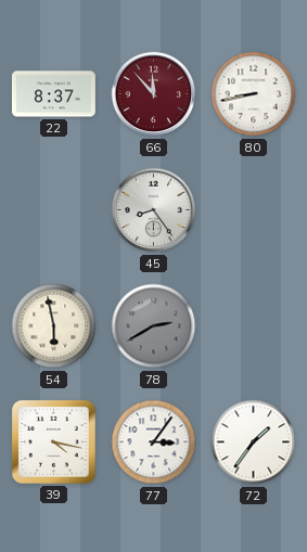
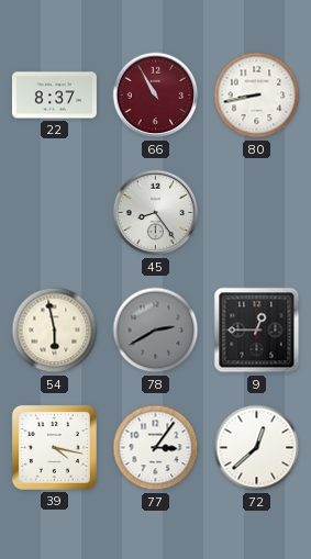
66: 11:53 -> 10:55 (156, 96)
9: none -> 12:45 (257, 331)
72: 1:36 -> 12:38 (257, 448)
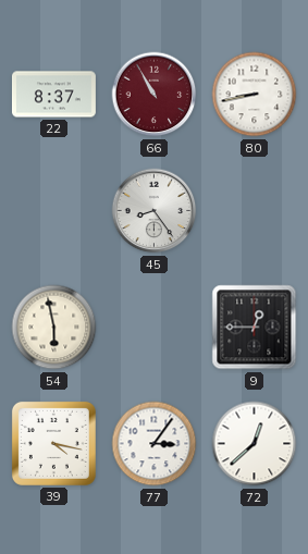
78: 2:40 -> none (156, 331)
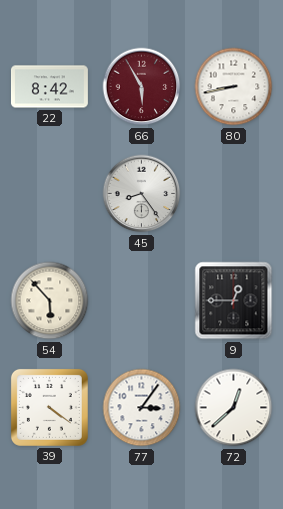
22: 8:37 -> 8:42 (49, 87)
66: 10:55 -> 5:55 (142, 87)
54: 5:58 -> 5:53 (50, 301)
39: 4:17 -> 4:21 (49, 407)
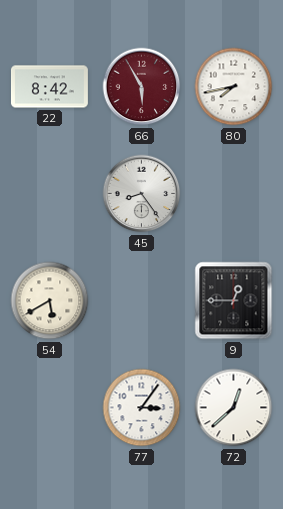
80: 8:43 -> 7:43 (234, 87)
54: 5:53 -> 5:40 (50, 301)
39: 4:21 -> none (49, 407)
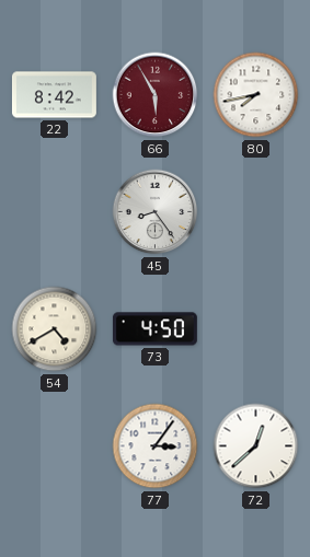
54: 5:40 -> 4:40 (55, 329)
73: none -> 4:50 (154, 329)
9: 12:45 -> none (234, 301)
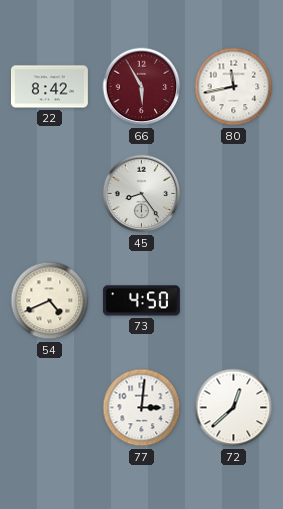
80: 7:43 -> 11:43 (234, 87)
54: 4:40 -> 4:41 (50, 301)
77: 3:06 -> 3:01 (142, 408)
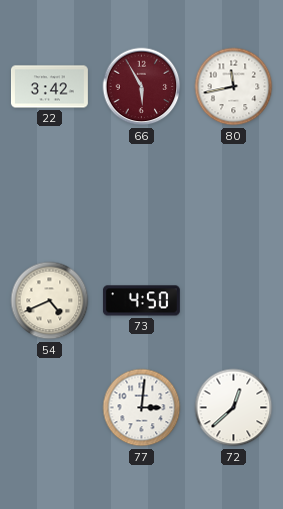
22: 8:42 -> 3:42 (49, 87)
45: 8:24 -> none (142, 194)
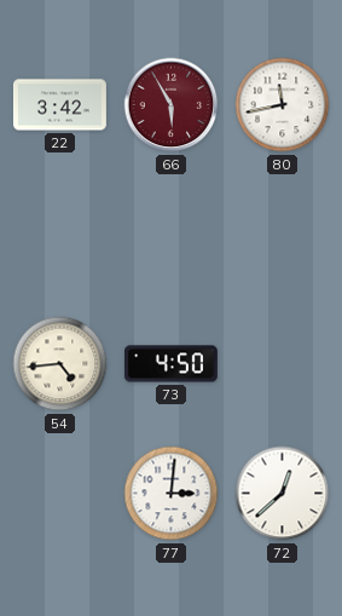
54: 4:41 -> 4:44 (60, 364)
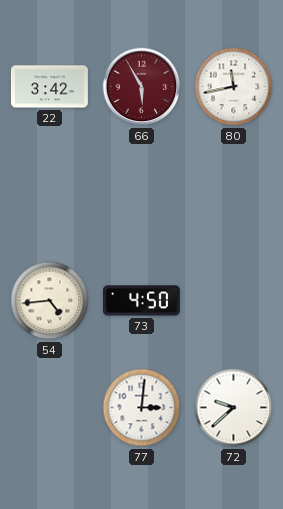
72: 12:38 -> 9:38 (234, 408)
